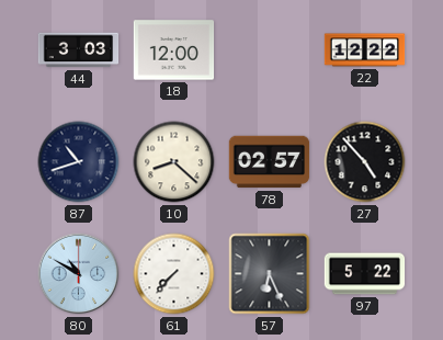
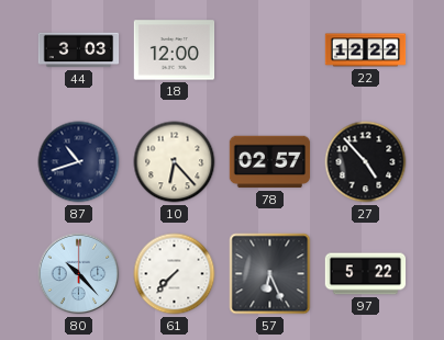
10: 8:22 -> 6:23 (175, 162)
80: 10:50 -> 10:23 (79, 274)
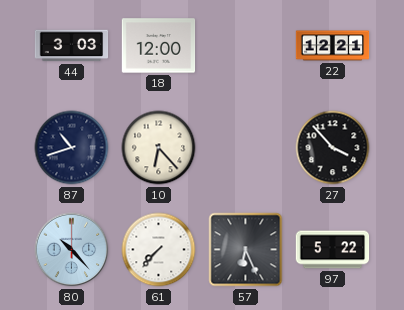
22: 12:22 -> 12:21 (333, 46)
78: 02:57 -> none (270, 162)
27: 4:53 -> 3:53 (333, 148)
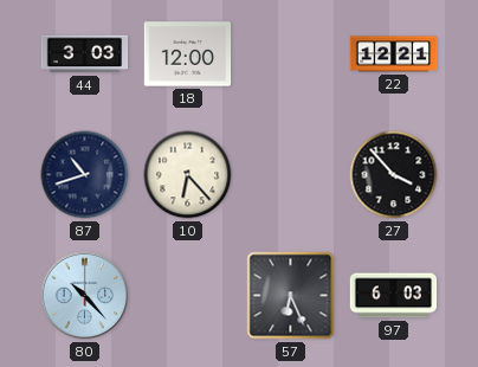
61: 7:37 -> none (159, 250)
97: 5:22 -> 6:03 (394, 296)
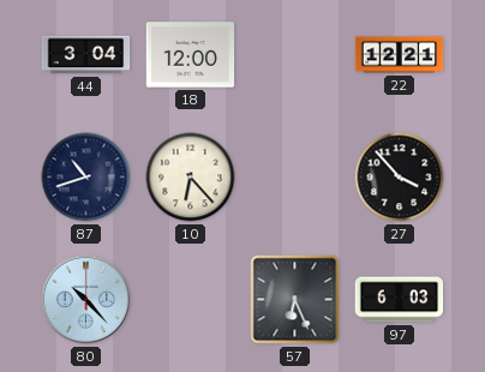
44: 3:03 -> 3:04 (86, 55)
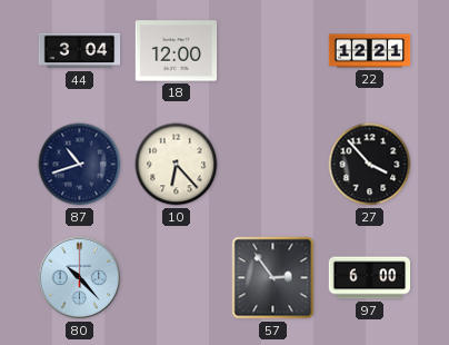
57: 6:26 -> 2:54 (273, 278)
97: 6:03 -> 6:00 (370, 278)
